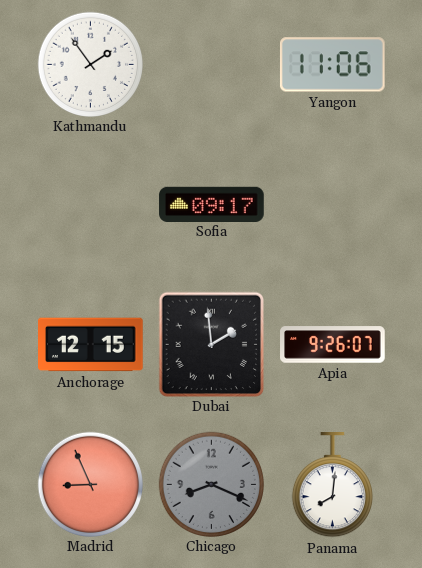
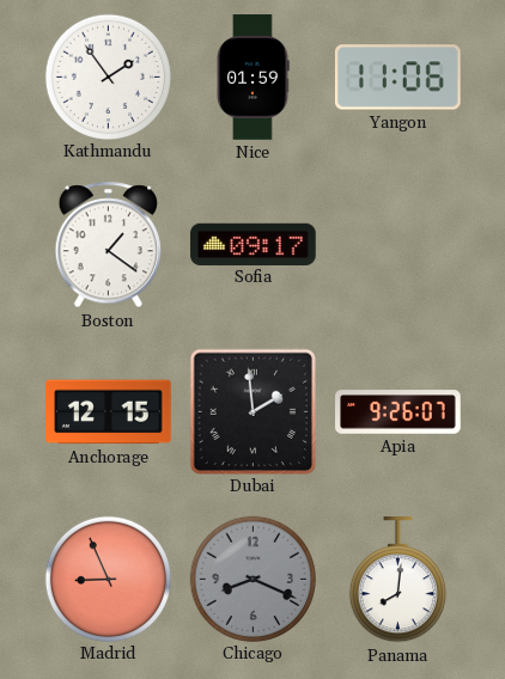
Nice: none -> 01:59 (252, 78)
Boston: none -> 1:21 (108, 245)
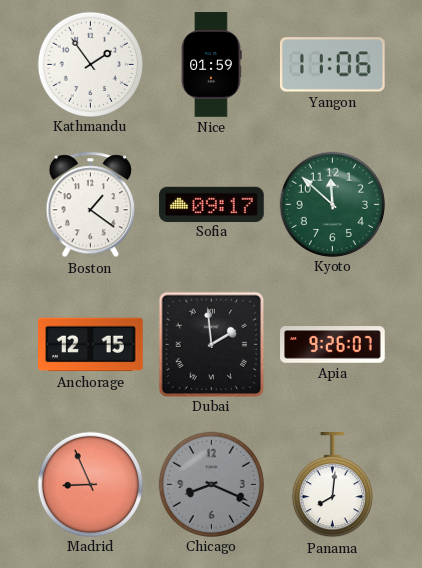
Kyoto: none -> 11:52 (332, 204)
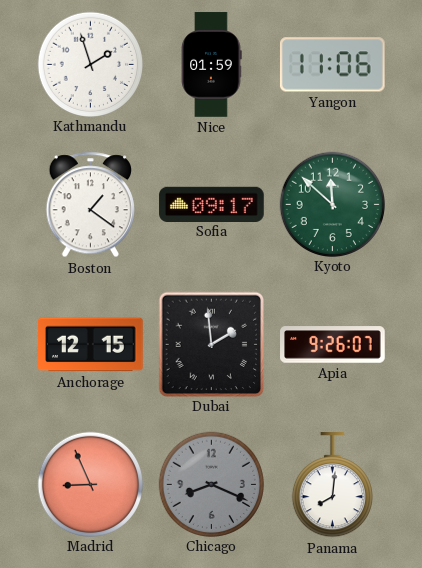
Kathmandu: 1:54 -> 1:57 (90, 64)
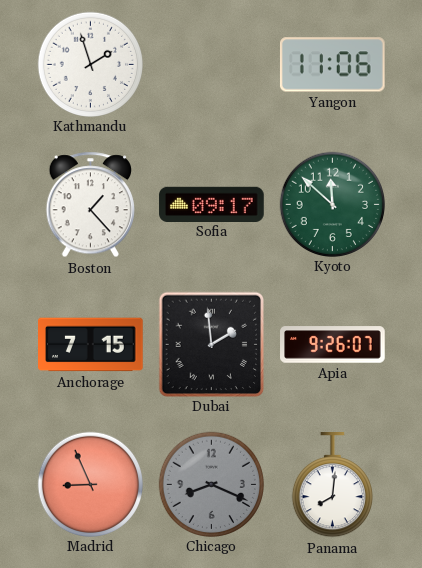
Nice: 01:59 -> none (211, 65)
Boston: 1:21 -> 1:23 (90, 205)
Anchorage: 12:15 -> 7:15 (91, 345)
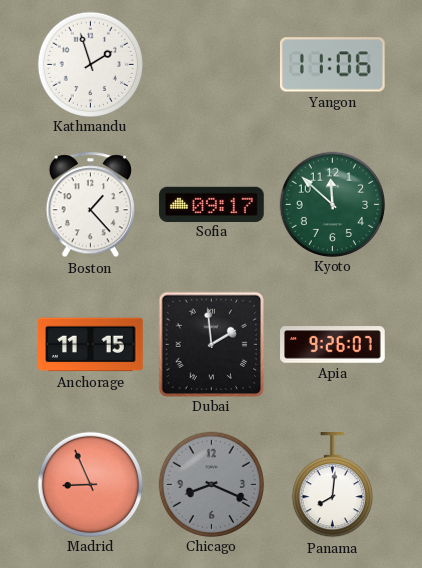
Anchorage: 7:15 -> 11:15 (91, 345)
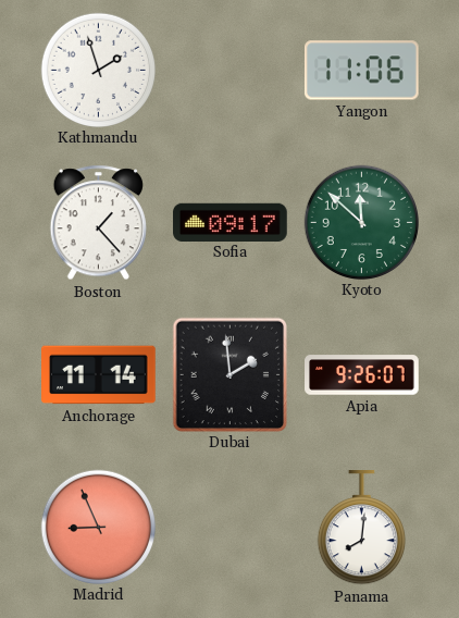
Anchorage: 11:15 -> 11:14 (99, 375)
Chicago: 8:19 -> none (211, 484)
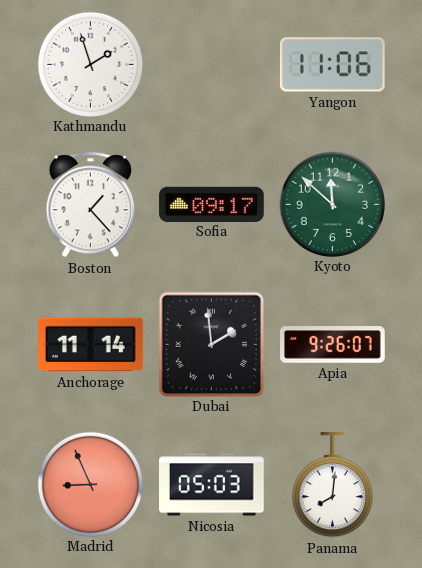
Nicosia: none -> 05:03 (212, 485)
